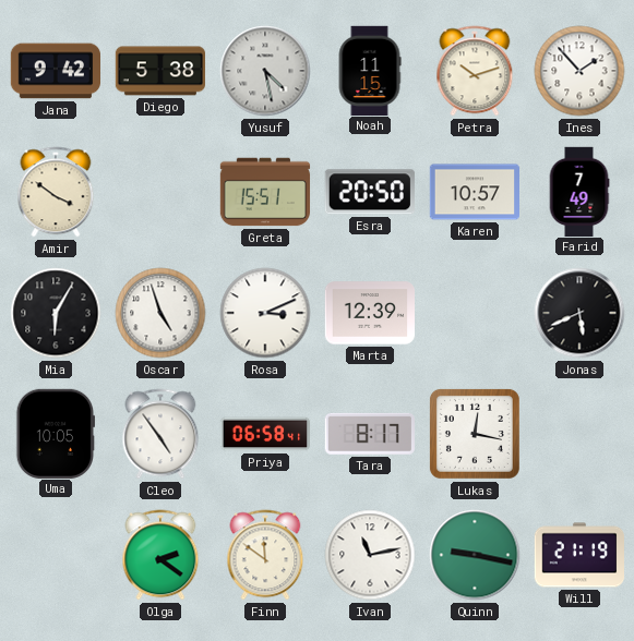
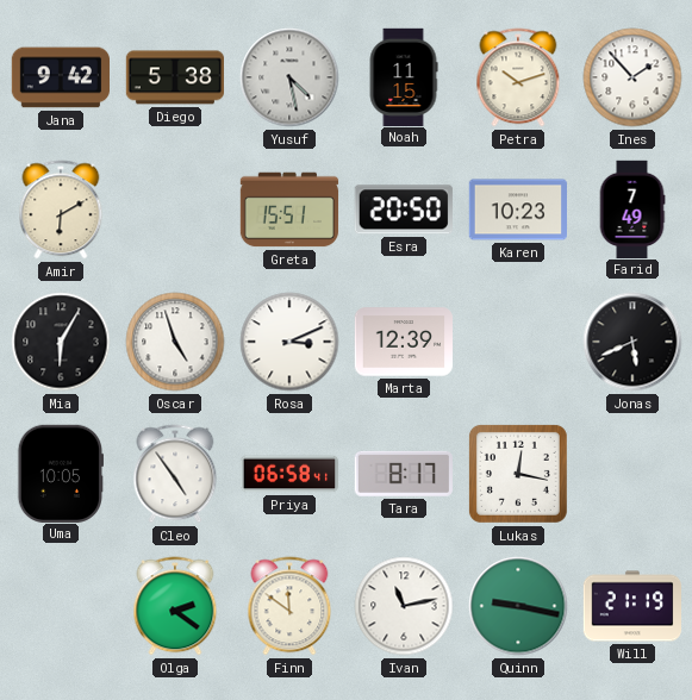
Amir: 3:51 -> 6:10 (61, 210)
Karen: 10:57 -> 10:23 (517, 210)
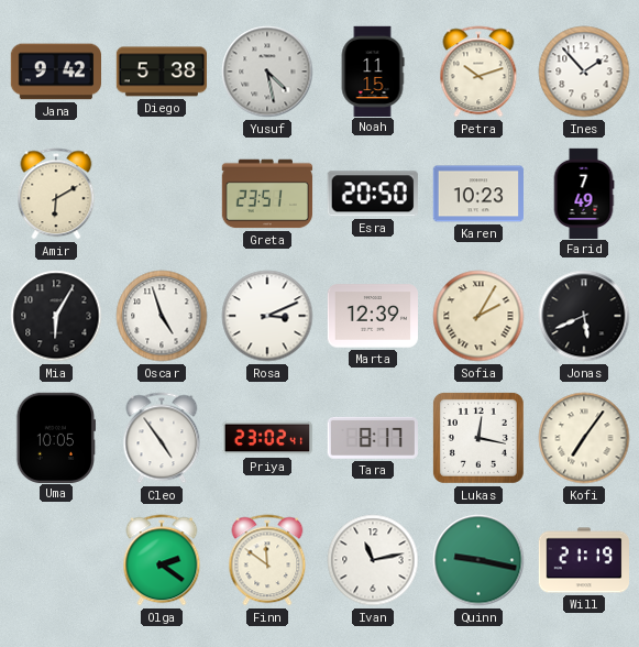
Greta: 15:51 -> 23:51 (267, 194)
Sofia: none -> 2:05 (478, 316)
Priya: 06:58 -> 23:02 (266, 438)
Kofi: none -> 7:06 (584, 438)
